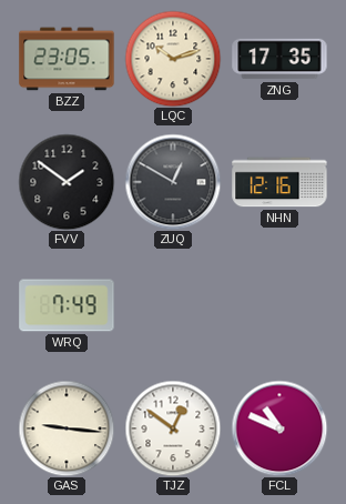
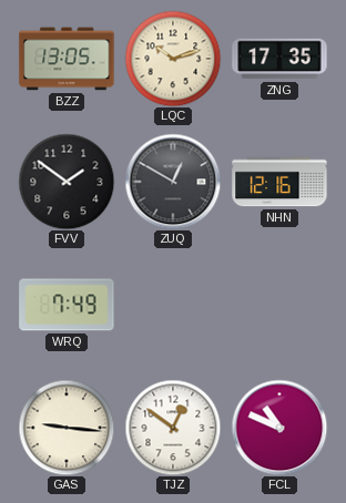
BZZ: 23:05 -> 13:05 (67, 59)
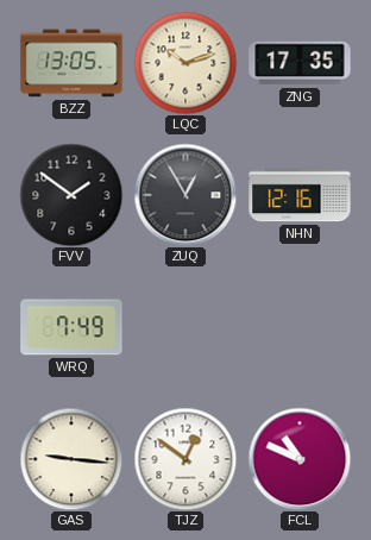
ZUQ: 12:50 -> 12:55 (185, 195)
